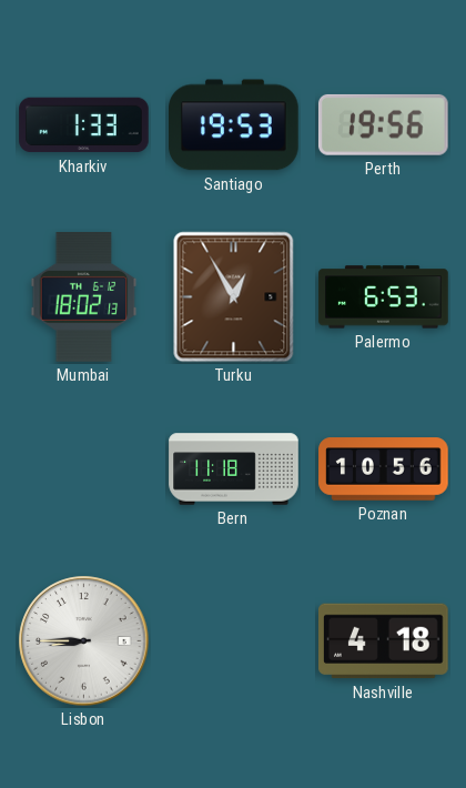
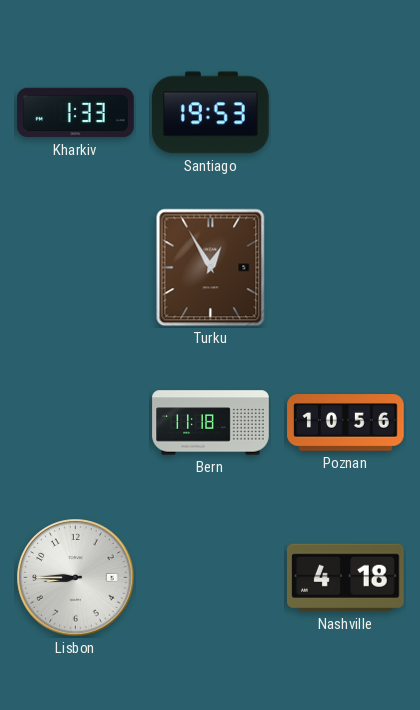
Perth: 19:56 -> none (384, 124)
Mumbai: 18:02 -> none (84, 297)
Palermo: 6:53 -> none (384, 297)
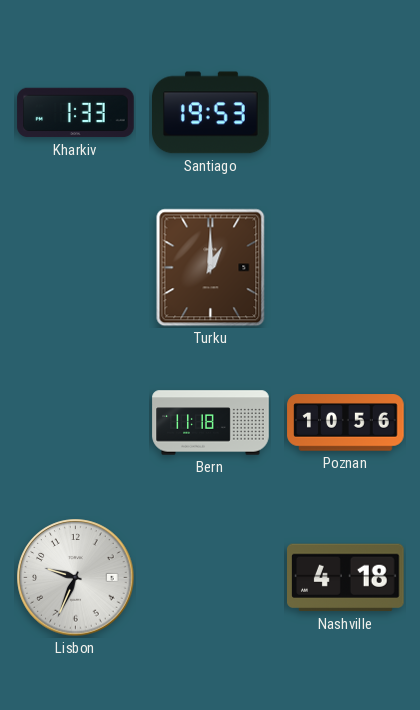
Turku: 12:55 -> 1:00 (211, 268)
Lisbon: 8:45 -> 9:34 (76, 578)
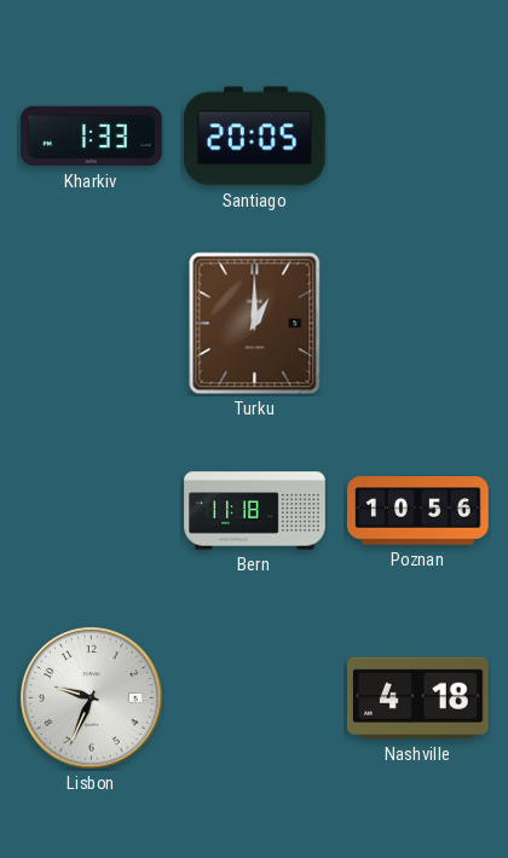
Santiago: 19:53 -> 20:05 (255, 137)
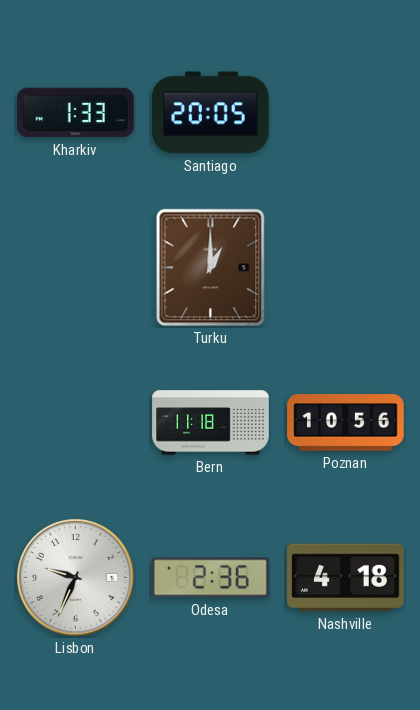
Odesa: none -> 2:36 (211, 578)
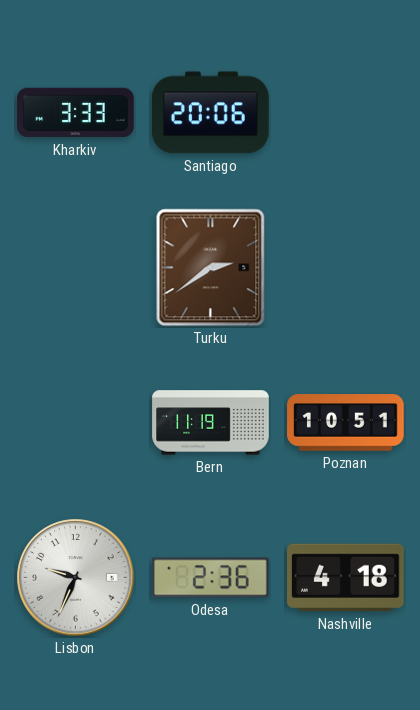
Kharkiv: 1:33 -> 3:33 (76, 113)
Santiago: 20:05 -> 20:06 (211, 113)
Turku: 1:00 -> 2:39 (211, 268)
Bern: 11:18 -> 11:19 (211, 423)
Poznan: 10:56 -> 10:51 (346, 423)
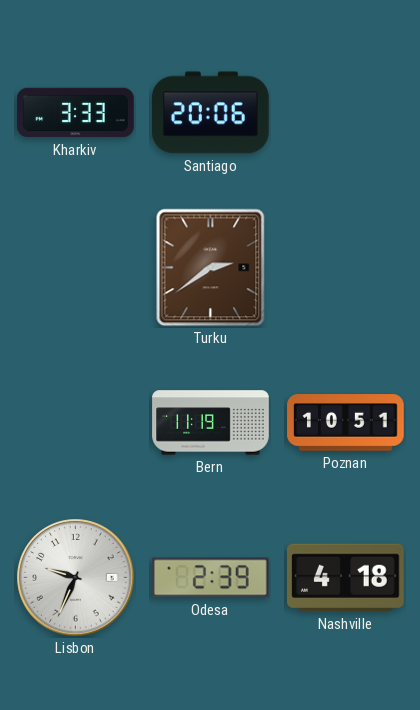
Odesa: 2:36 -> 2:39 (211, 578)
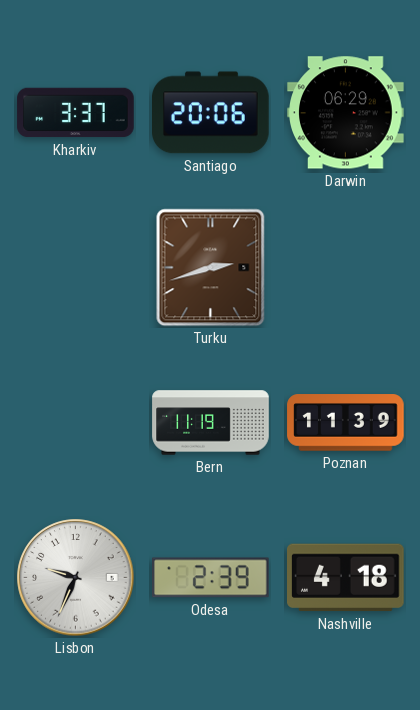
Kharkiv: 3:33 -> 3:37 (76, 113)
Darwin: none -> 06:29 (346, 113)
Turku: 2:39 -> 2:42 (211, 268)
Poznan: 10:51 -> 11:39 (346, 423)
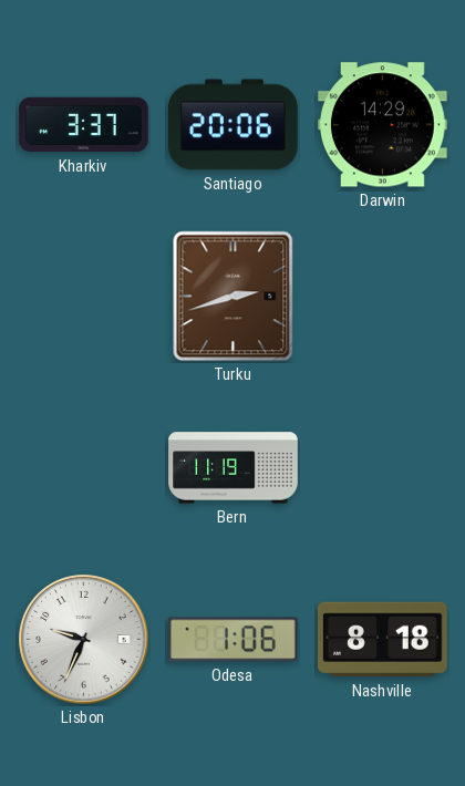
Darwin: 06:29 -> 14:29 (383, 125)
Poznan: 11:39 -> none (346, 423)
Odesa: 2:39 -> 1:06 (234, 640)
Nashville: 4:18 -> 8:18 (383, 640)
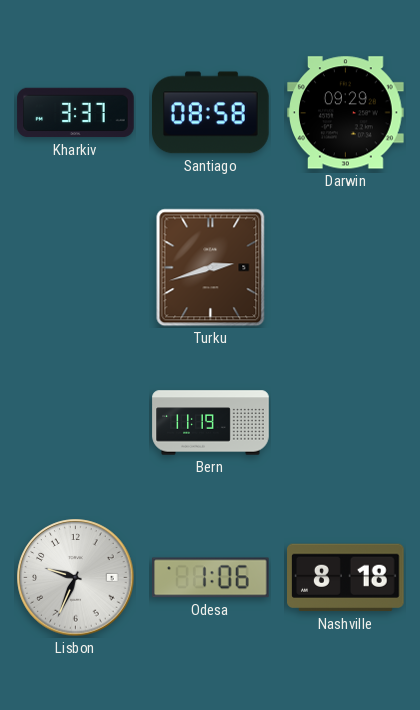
Santiago: 20:06 -> 08:58 (211, 113)
Darwin: 14:29 -> 09:29 (346, 113)
